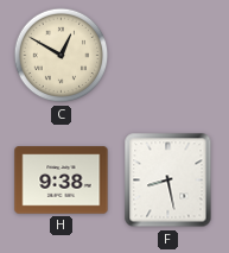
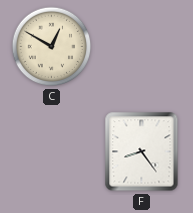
H: 9:38 -> none (62, 181)
F: 8:28 -> 8:24 (142, 152)
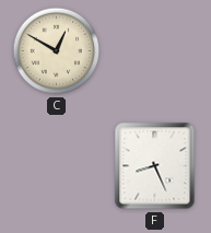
F: 8:24 -> 8:26 (155, 166)
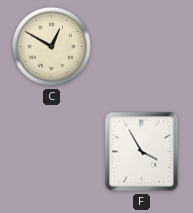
F: 8:26 -> 3:55 (142, 152)
